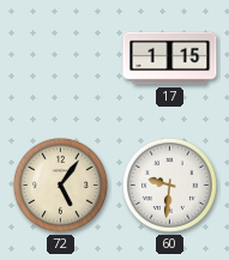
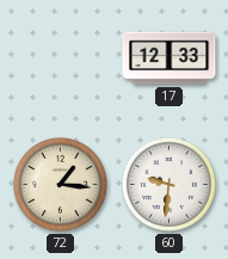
17: 1:15 -> 12:33 (170, 58)
72: 5:06 -> 1:16 (60, 184)
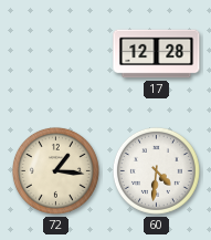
17: 12:33 -> 12:28 (157, 54)
60: 9:31 -> 4:31 (156, 170)
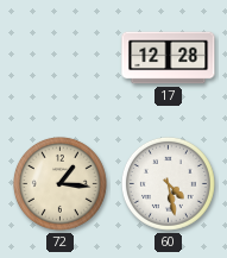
60: 4:31 -> 4:28 (168, 183)
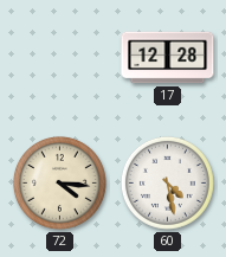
72: 1:16 -> 4:16 (59, 182)
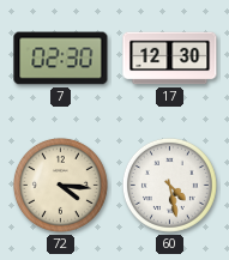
7: none -> 02:30 (61, 59)
17: 12:28 -> 12:30 (170, 59)
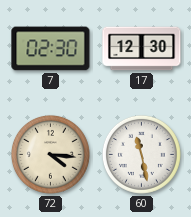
60: 4:28 -> 11:28 (141, 154)
